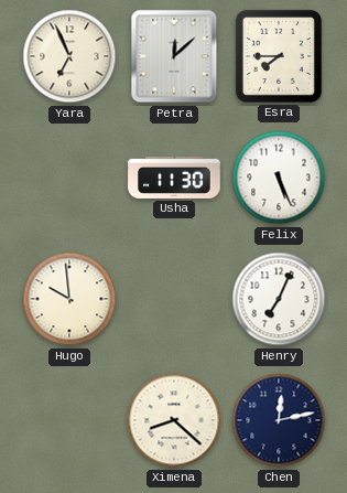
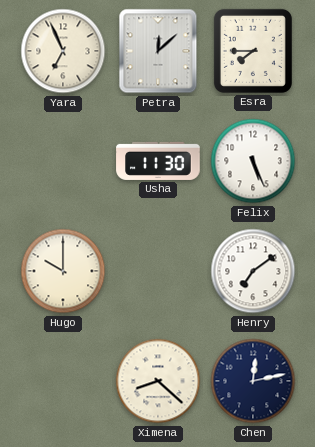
Hugo: 9:59 -> 10:00 (63, 271)
Henry: 7:04 -> 7:09 (253, 271)
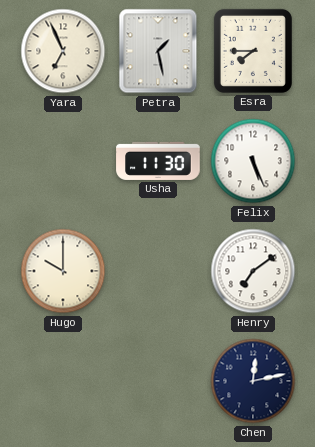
Petra: 12:08 -> 1:28 (158, 51)
Ximena: 8:22 -> none (158, 381)
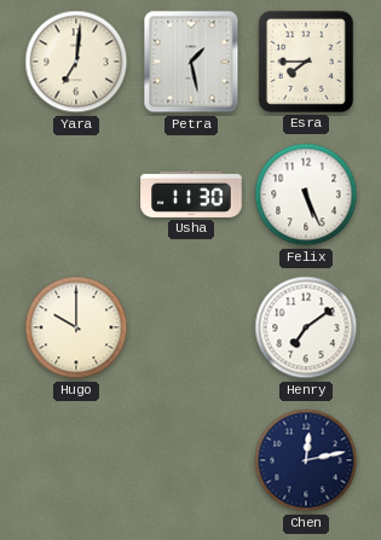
Yara: 6:56 -> 7:01 (76, 62)
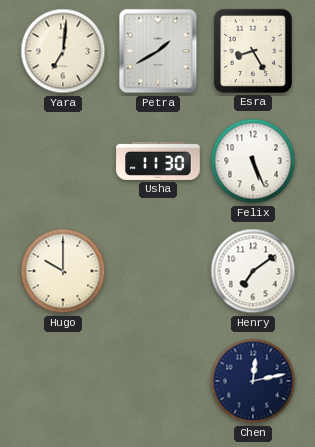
Petra: 1:28 -> 1:40 (158, 51)
Esra: 7:45 -> 8:25 (253, 51)
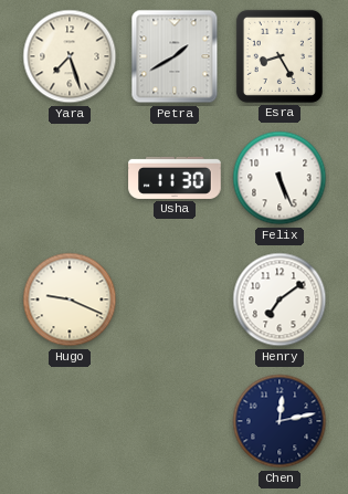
Yara: 7:01 -> 7:27 (70, 56)
Hugo: 10:00 -> 9:19 (70, 299)
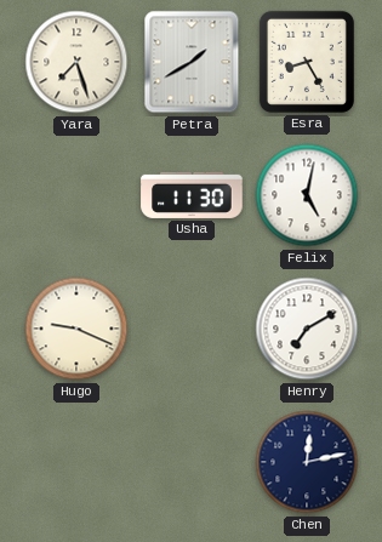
Felix: 5:26 -> 5:02 (307, 195)
Henry: 7:09 -> 7:10 (307, 329)
